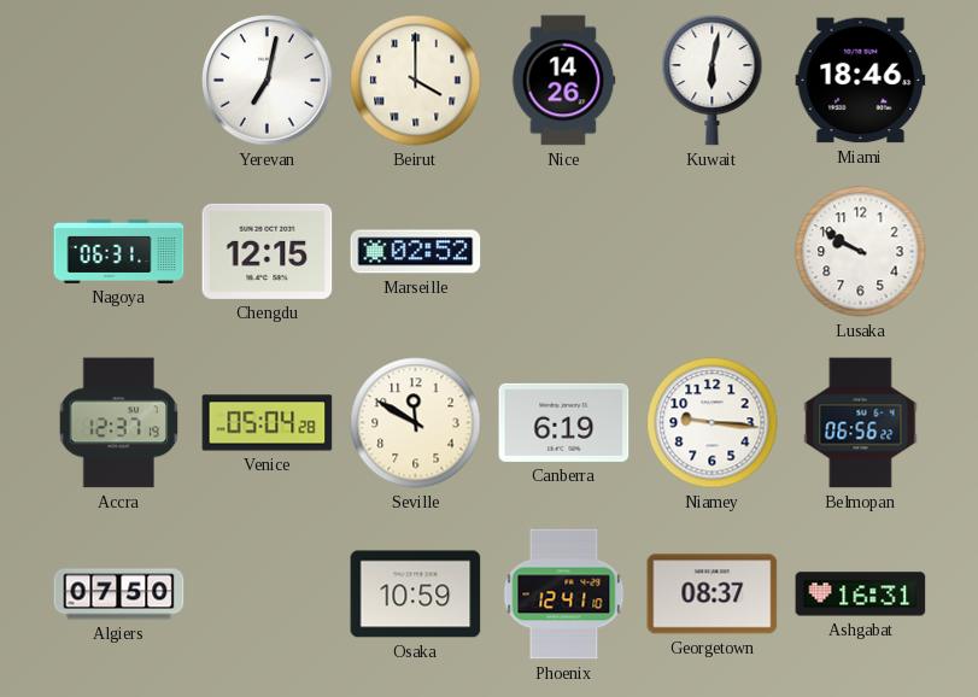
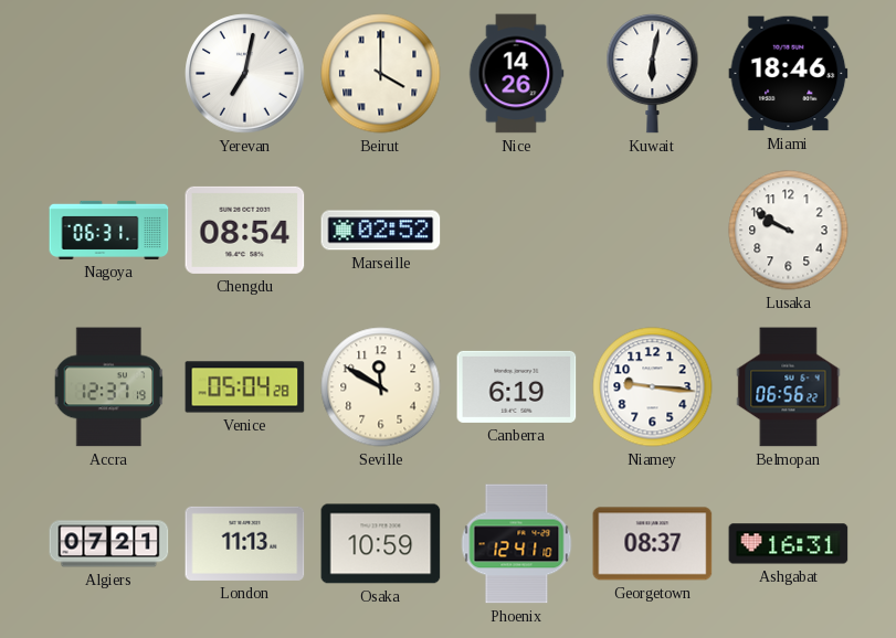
Chengdu: 12:15 -> 08:54 (245, 230)
Algiers: 07:50 -> 07:21 (109, 544)
London: none -> 11:13 (245, 543)
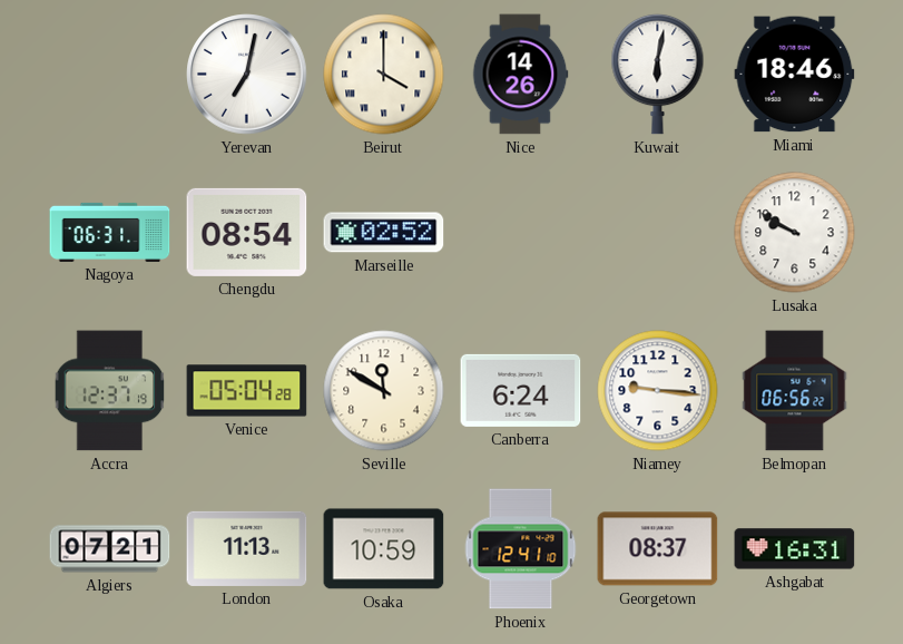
Canberra: 6:19 -> 6:24 (521, 390)
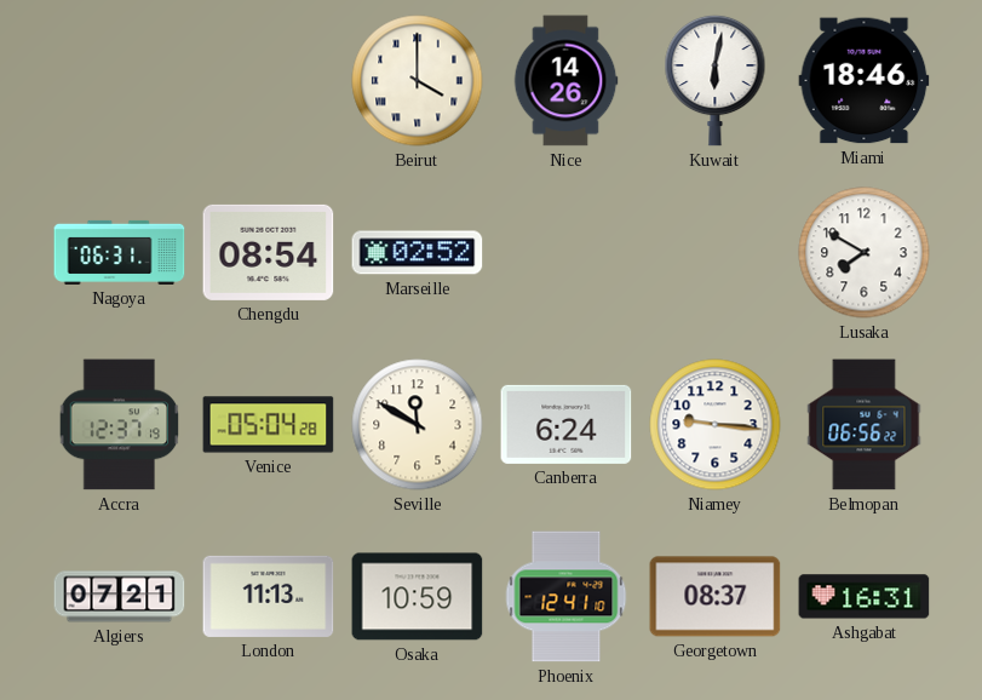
Yerevan: 7:02 -> none (247, 75)
Lusaka: 9:50 -> 7:50 (865, 253)
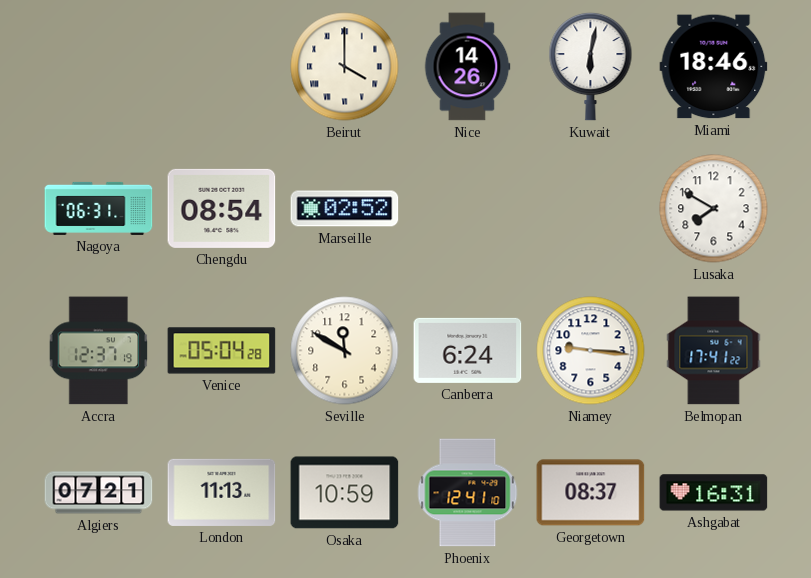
Belmopan: 06:56 -> 17:41 (714, 351)
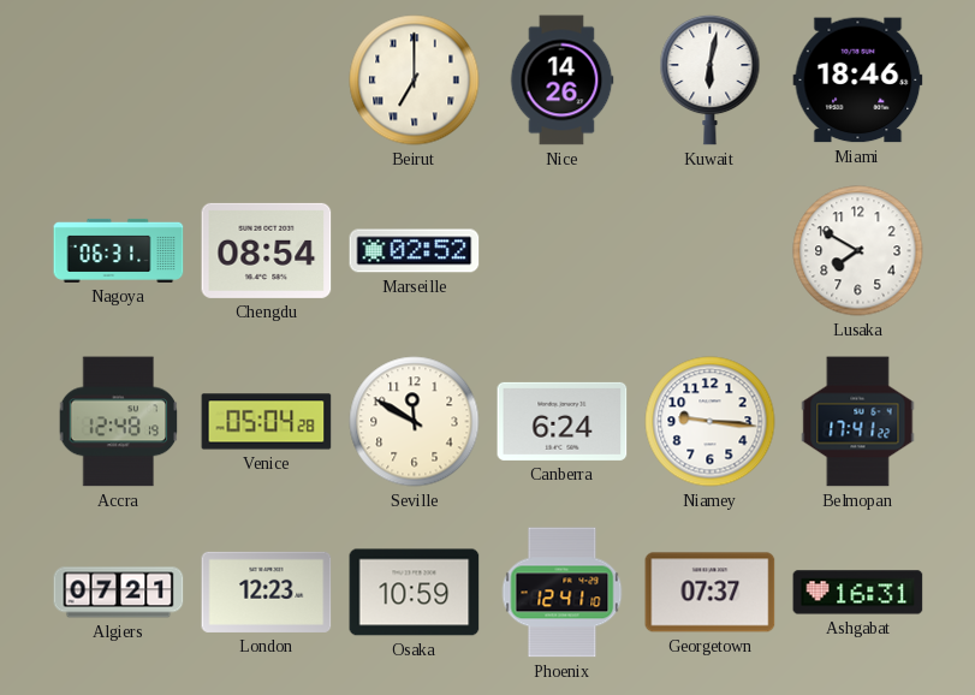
Beirut: 4:00 -> 7:00 (415, 81)
Accra: 12:37 -> 12:48 (119, 422)
London: 11:13 -> 12:23 (267, 592)
Georgetown: 08:37 -> 07:37 (711, 593)
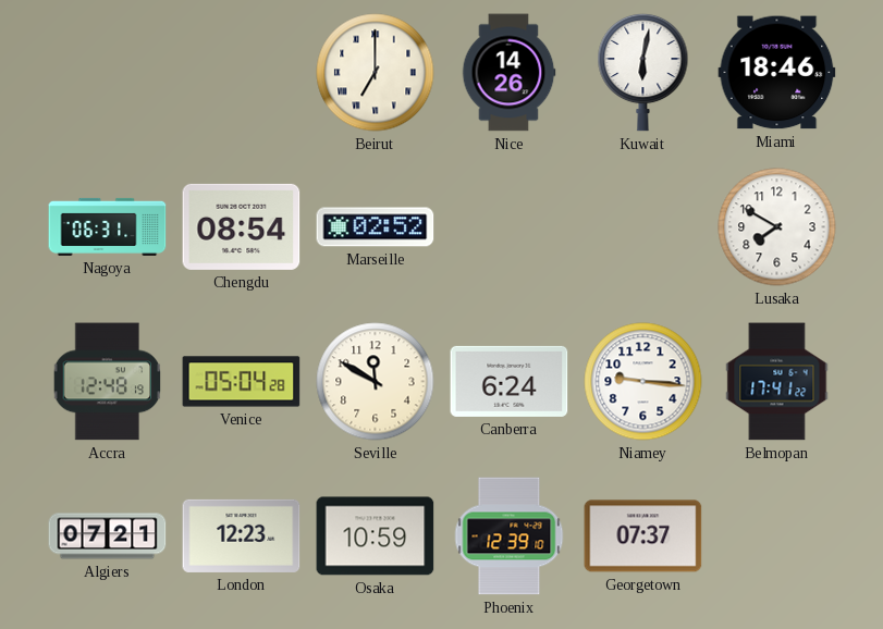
Phoenix: 12:41 -> 12:39 (510, 536)
Ashgabat: 16:31 -> none (858, 593)
